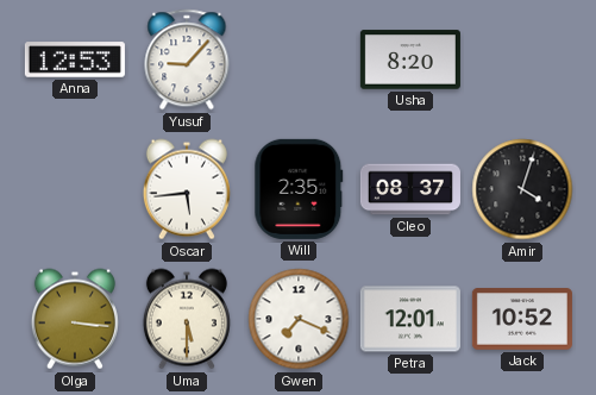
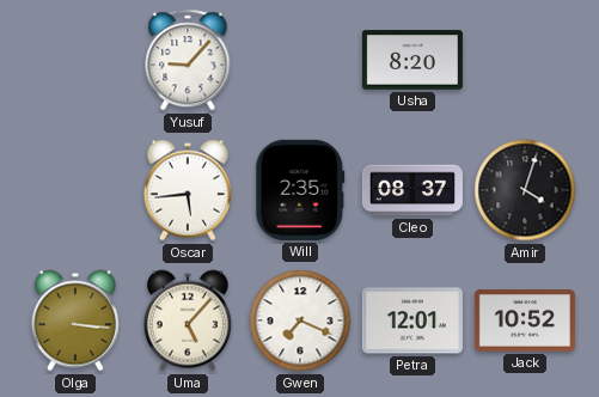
Anna: 12:53 -> none (75, 59)
Uma: 5:30 -> 5:07 (188, 320)
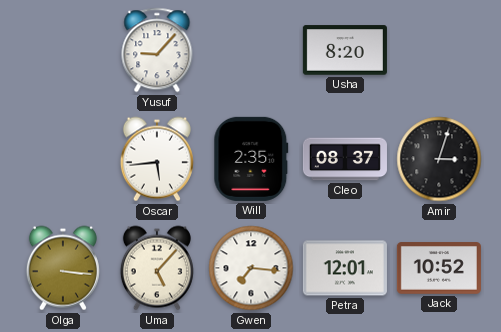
Amir: 4:03 -> 3:03 (439, 159)
Gwen: 7:19 -> 7:16 (251, 268)
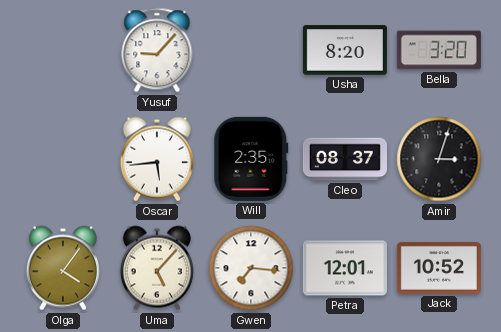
Bella: none -> 3:20 (439, 50)
Olga: 3:16 -> 4:06 (63, 268)
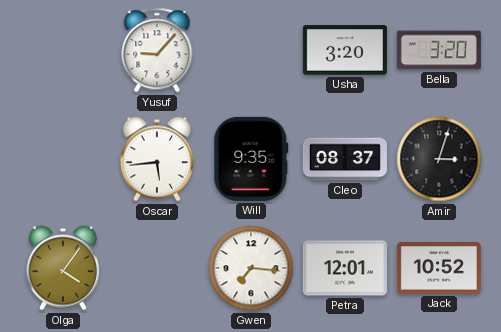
Usha: 8:20 -> 3:20 (345, 50)
Will: 2:35 -> 9:35 (251, 159)
Uma: 5:07 -> none (157, 268)
